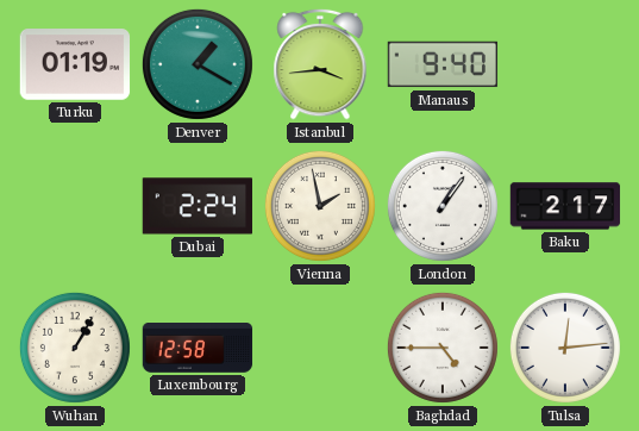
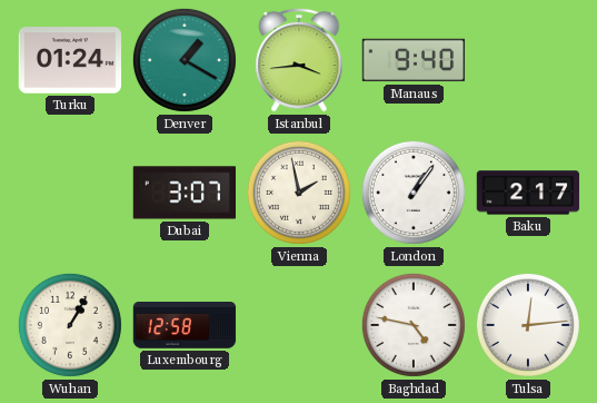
Turku: 01:19 -> 01:24 (70, 60)
Dubai: 2:24 -> 3:07 (185, 193)
Baghdad: 4:45 -> 4:47 (414, 325)
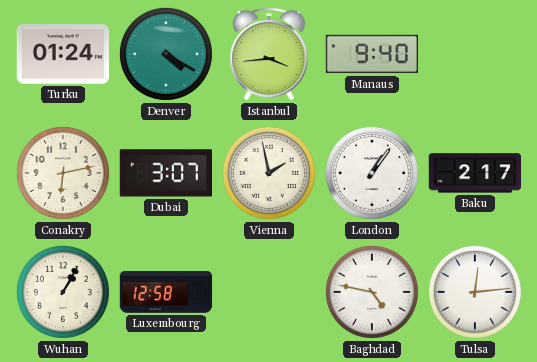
Denver: 1:20 -> 4:20 (166, 54)
Conakry: none -> 6:13 (63, 173)
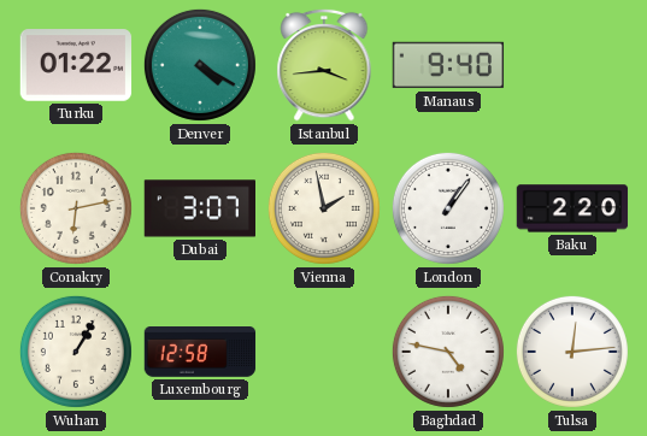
Turku: 01:24 -> 01:22 (76, 65)
Baku: 2:17 -> 2:20 (572, 208)
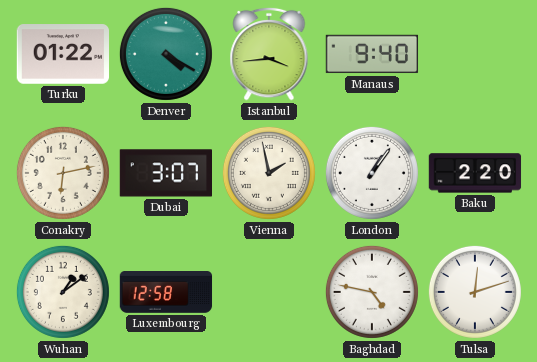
Wuhan: 1:05 -> 1:09 (63, 292)
Tulsa: 12:14 -> 12:12 (475, 292)
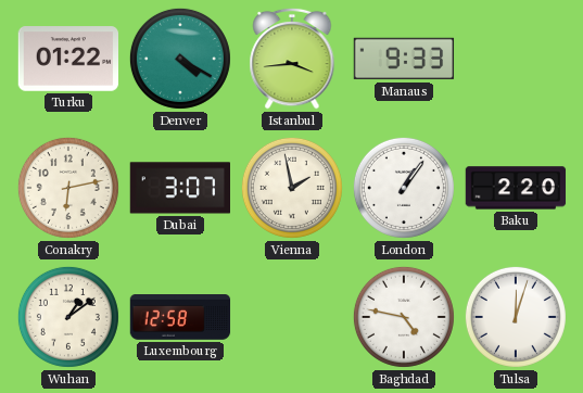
Manaus: 9:40 -> 9:33 (404, 59)
Tulsa: 12:12 -> 12:03 (516, 317)
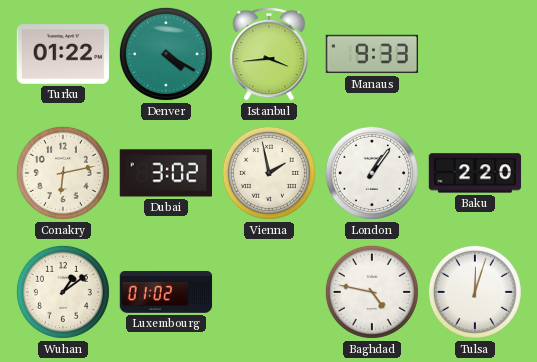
Dubai: 3:07 -> 3:02 (166, 173)
Luxembourg: 12:58 -> 01:02 (166, 293)
